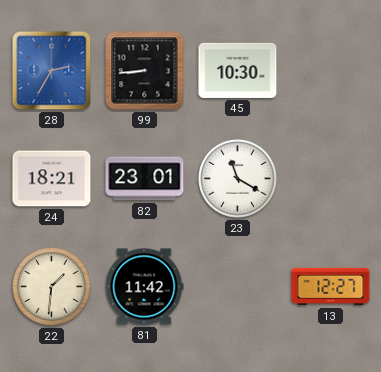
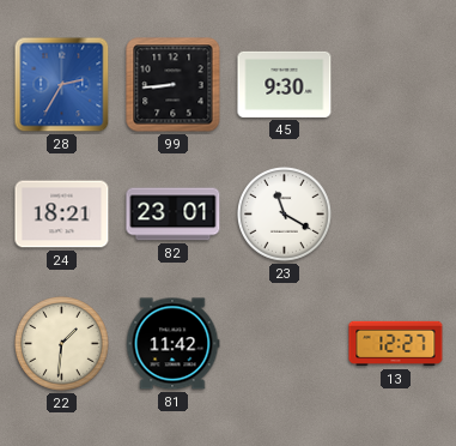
45: 10:30 -> 9:30 (285, 84)
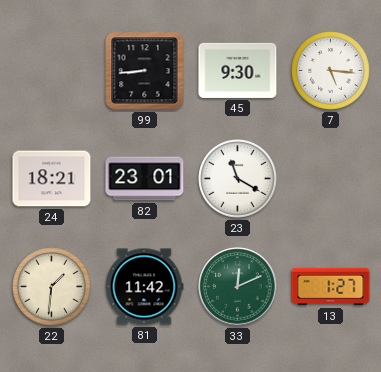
28: 2:35 -> none (62, 85)
7: none -> 5:16 (331, 71)
33: none -> 12:11 (238, 287)
13: 12:27 -> 1:27 (331, 287)
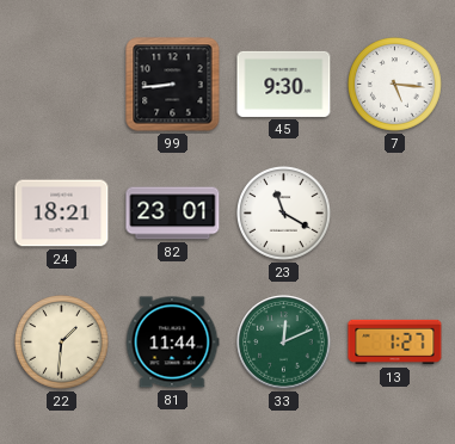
81: 11:42 -> 11:44 (172, 343)
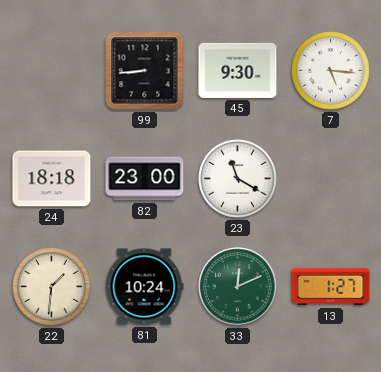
24: 18:21 -> 18:18 (52, 179)
82: 23:01 -> 23:00 (145, 179)
81: 11:44 -> 10:24 (144, 287)
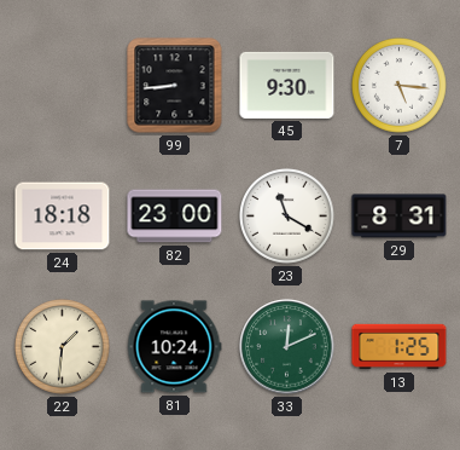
29: none -> 8:31 (400, 217)
13: 1:27 -> 1:25 (400, 347)
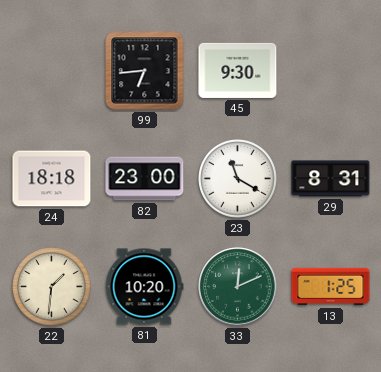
99: 8:44 -> 6:44 (145, 71)
7: 5:16 -> none (400, 86)
81: 10:24 -> 10:20 (144, 287)
